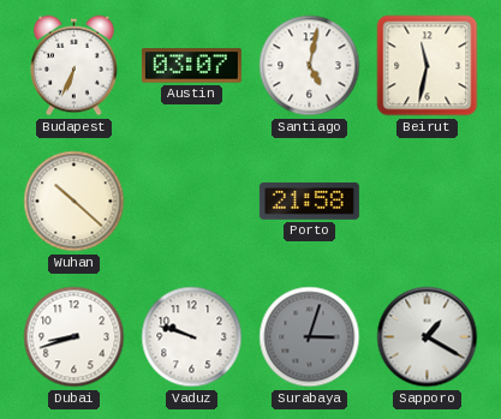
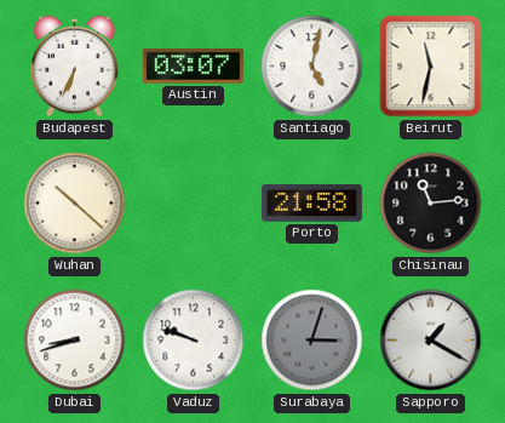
Chisinau: none -> 11:14 (431, 204)
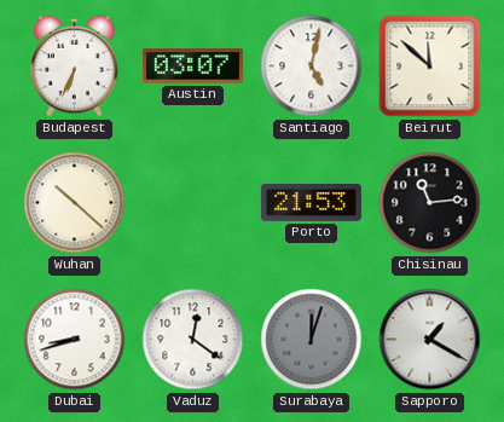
Beirut: 11:32 -> 11:52 (430, 67)
Porto: 21:58 -> 21:53 (311, 202)
Vaduz: 9:48 -> 12:21 (193, 340)
Surabaya: 3:03 -> 12:03 (312, 340)
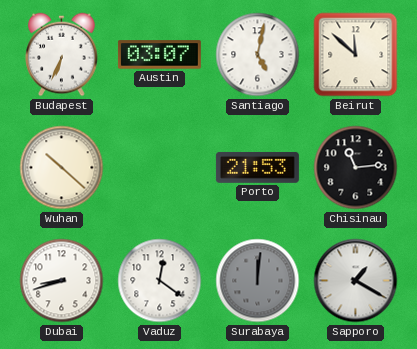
Surabaya: 12:03 -> 12:01 (258, 281)
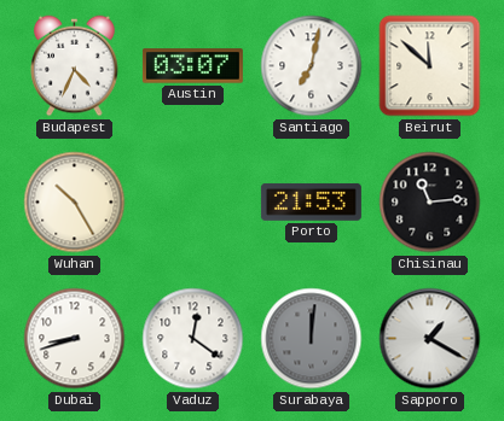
Budapest: 6:34 -> 4:34 (75, 66)
Santiago: 5:02 -> 7:02 (312, 66)
Wuhan: 10:22 -> 10:25 (75, 203)
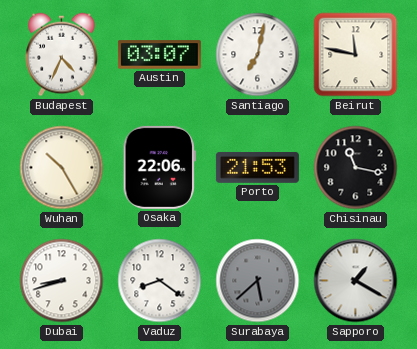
Beirut: 11:52 -> 11:47 (356, 55)
Osaka: none -> 22:06 (159, 167)
Chisinau: 11:14 -> 11:17 (356, 168)
Vaduz: 12:21 -> 8:21 (160, 281)
Surabaya: 12:01 -> 5:38 (258, 281)
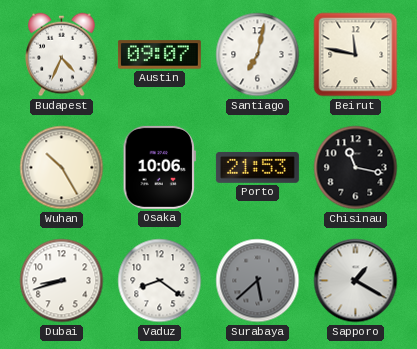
Austin: 03:07 -> 09:07 (159, 55)
Osaka: 22:06 -> 10:06 (159, 167)
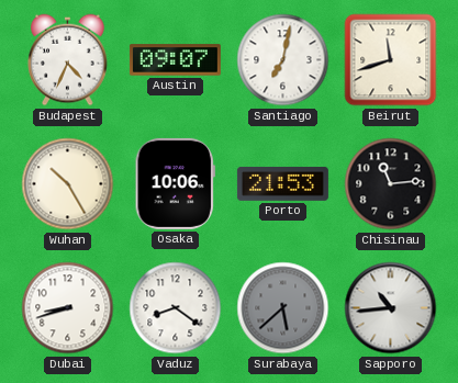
Beirut: 11:47 -> 11:42 (391, 60)
Chisinau: 11:17 -> 11:14 (391, 184)
Sapporo: 1:20 -> 10:44 (391, 308)
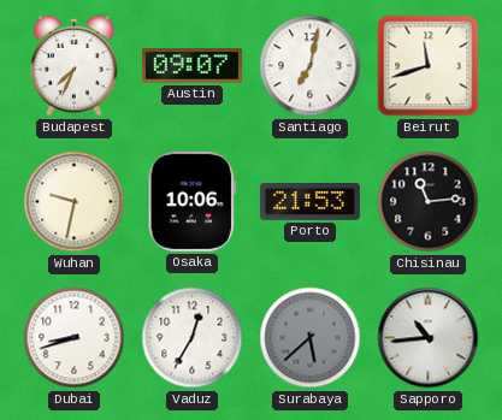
Budapest: 4:34 -> 7:34 (75, 66)
Wuhan: 10:25 -> 9:32 (75, 202)
Vaduz: 8:21 -> 12:35 (193, 338)
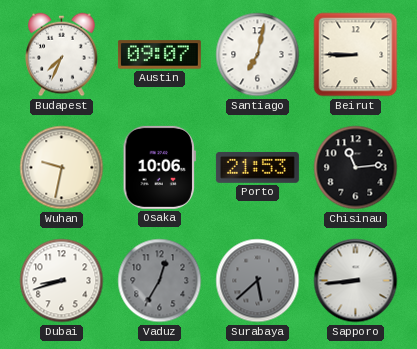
Beirut: 11:42 -> 8:45 (356, 55)
Vaduz dial: white -> grey (160, 281)
Sapporo: 10:44 -> 8:44 (356, 281)
